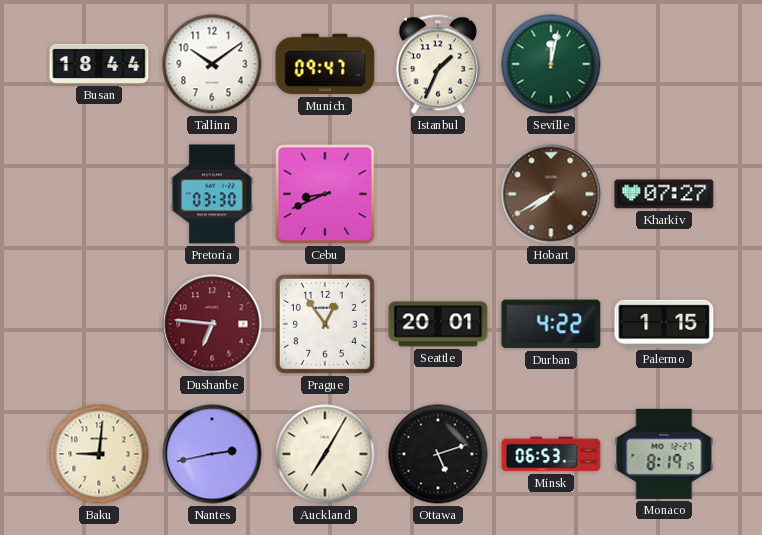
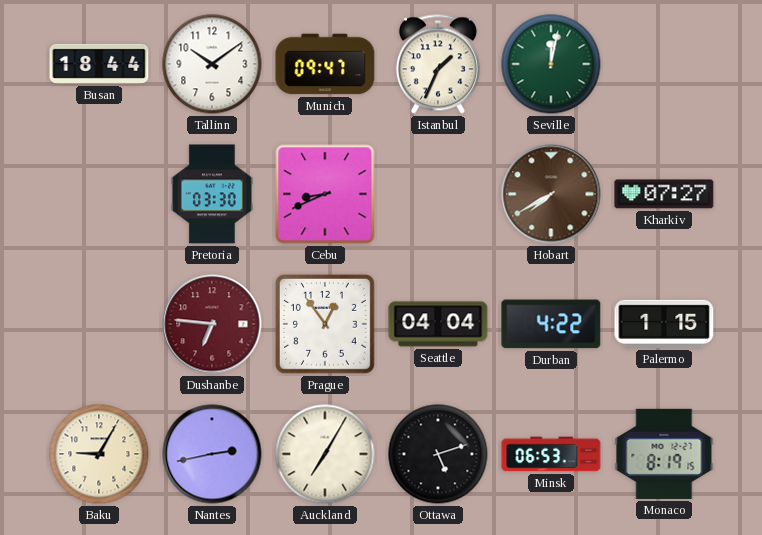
Seattle: 20:01 -> 04:04 (438, 324)
Baku: 9:01 -> 9:05 (99, 454)
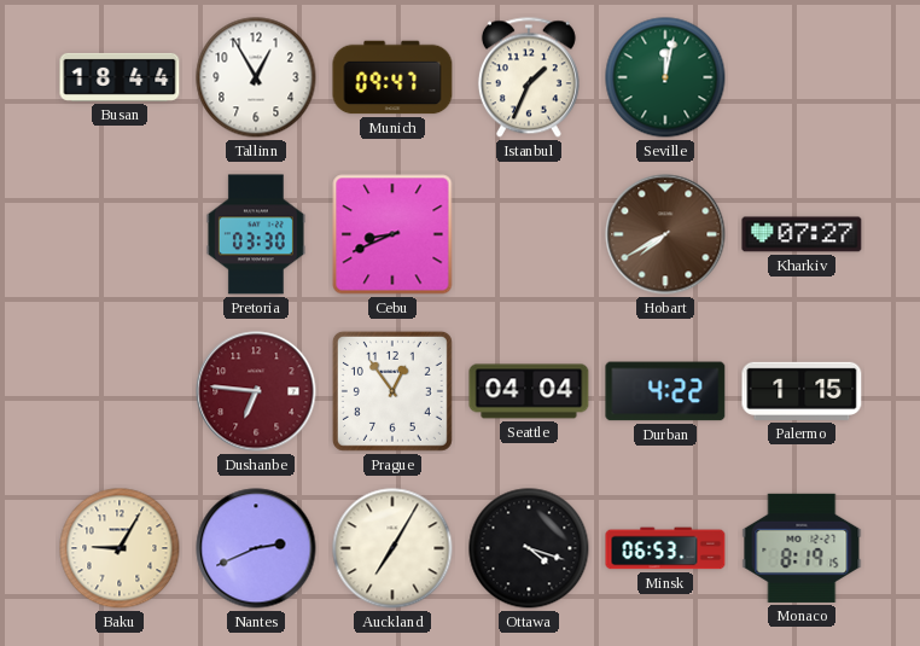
Tallinn: 10:09 -> 12:55 (256, 77)
Nantes: 2:43 -> 2:41 (256, 548)
Ottawa: 5:12 -> 4:18 (529, 548)
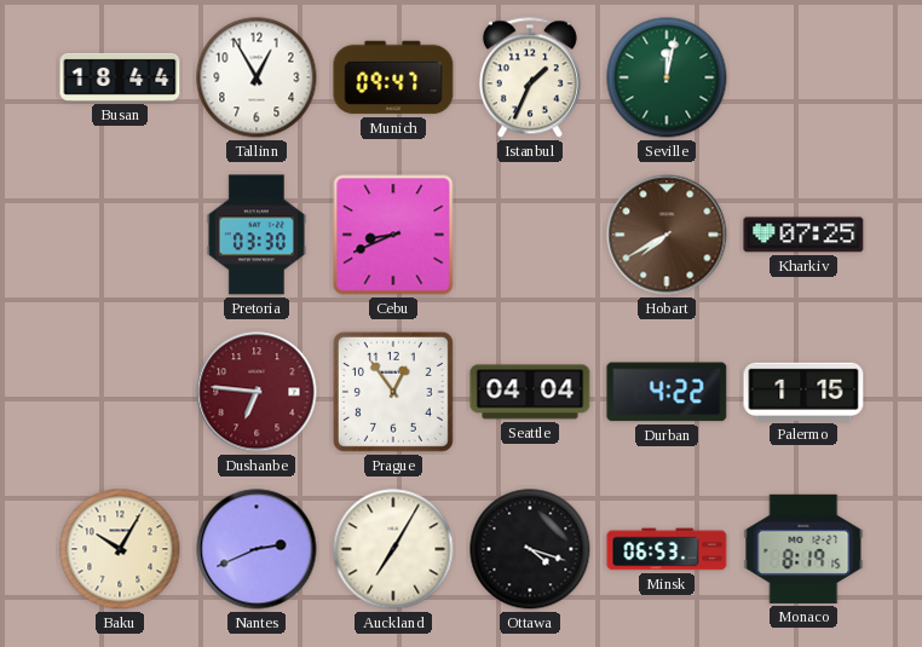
Kharkiv: 07:27 -> 07:25 (803, 235)
Baku: 9:05 -> 10:05 (120, 549)
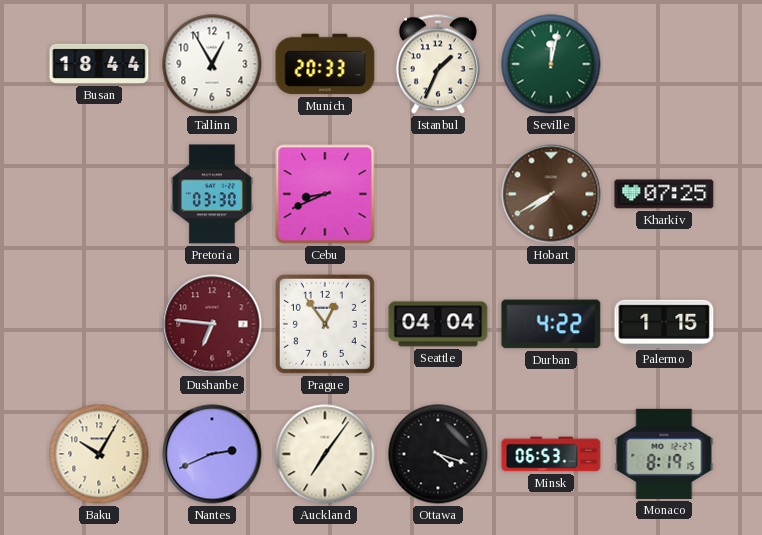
Munich: 09:47 -> 20:33 (325, 64)
Auckland: 7:05 -> 7:06 (325, 454)
